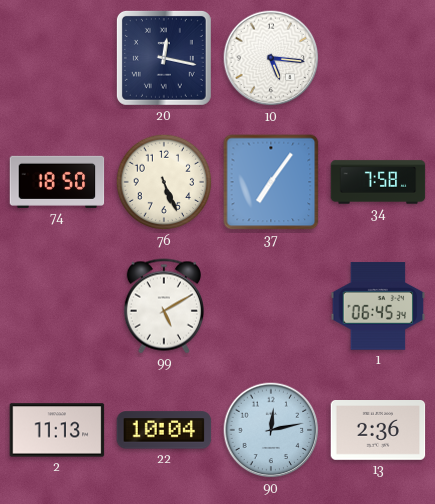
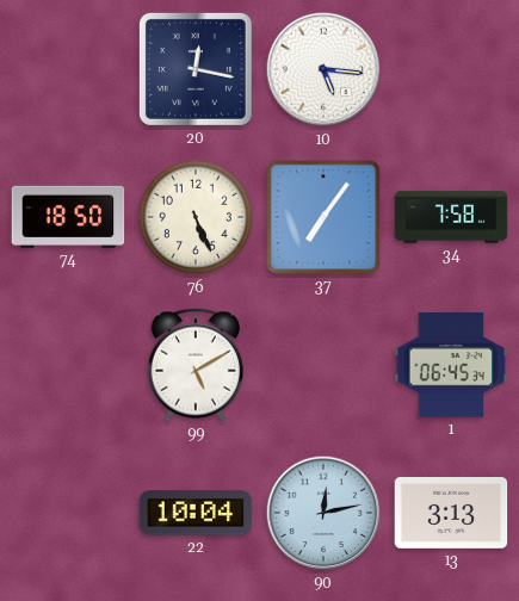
2: 11:13 -> none (57, 430)
13: 2:36 -> 3:13 (451, 514)
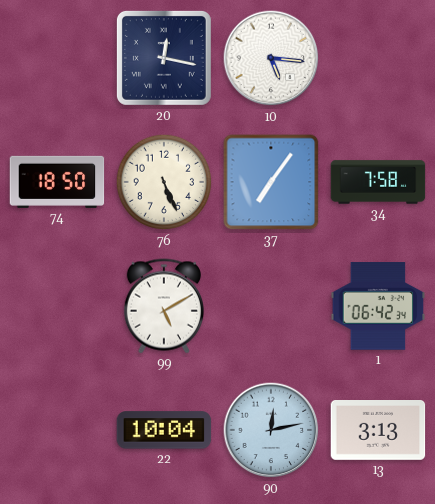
1: 06:45 -> 06:42 (378, 306)
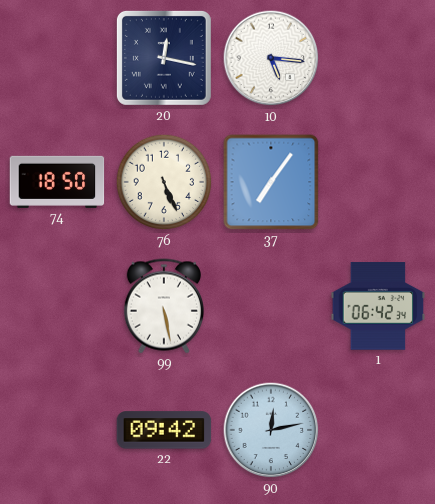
34: 7:58 -> none (378, 182)
99: 5:10 -> 5:28 (164, 306)
22: 10:04 -> 09:42 (164, 430)
13: 3:13 -> none (378, 431)
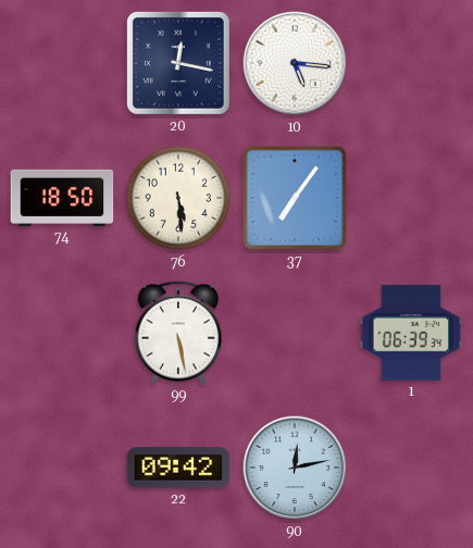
76: 5:26 -> 5:29 (178, 198)
1: 06:42 -> 06:39 (411, 333)
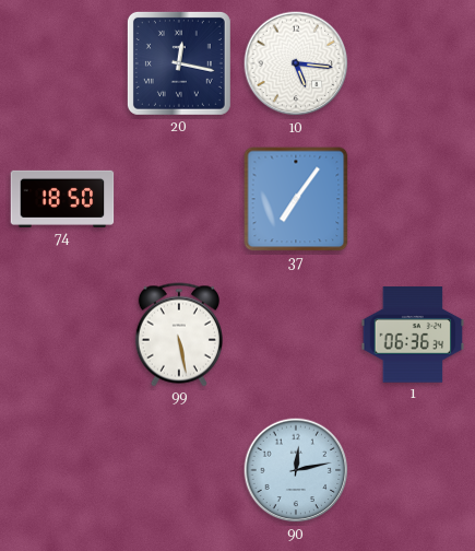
76: 5:29 -> none (178, 198)
1: 06:39 -> 06:36 (413, 335)
22: 09:42 -> none (178, 468)
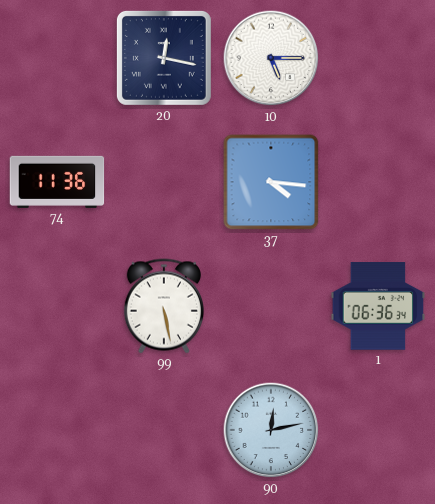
10: 5:16 -> 5:15 (271, 58)
74: 18:50 -> 11:36 (57, 182)
37: 7:06 -> 4:16 (271, 182)
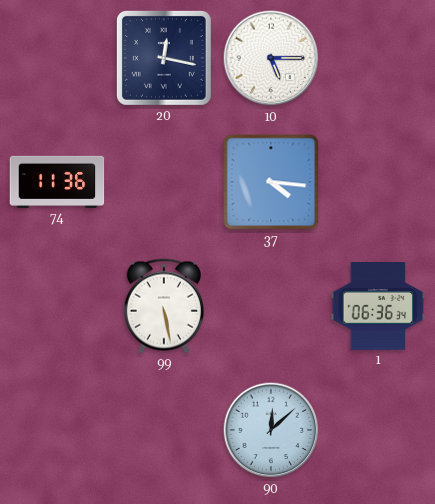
90: 12:13 -> 12:08 (271, 430)
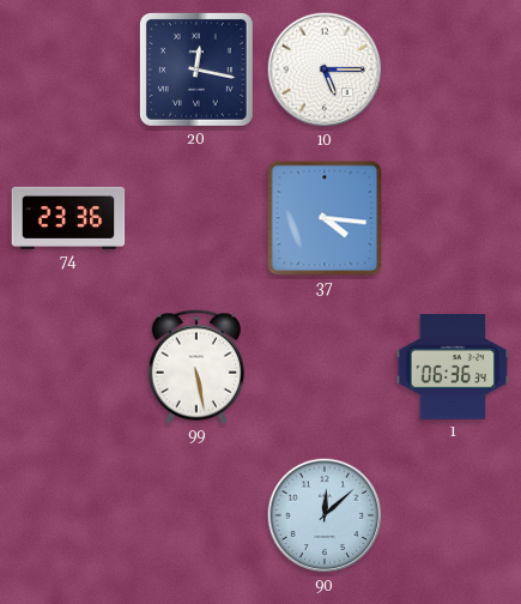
74: 11:36 -> 23:36 (68, 218)
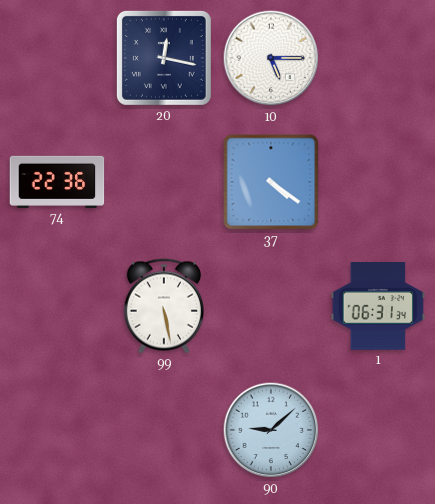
74: 23:36 -> 22:36 (57, 182)
37: 4:16 -> 4:21 (271, 182)
1: 06:36 -> 06:31 (378, 306)
90: 12:08 -> 9:08 (271, 430)
